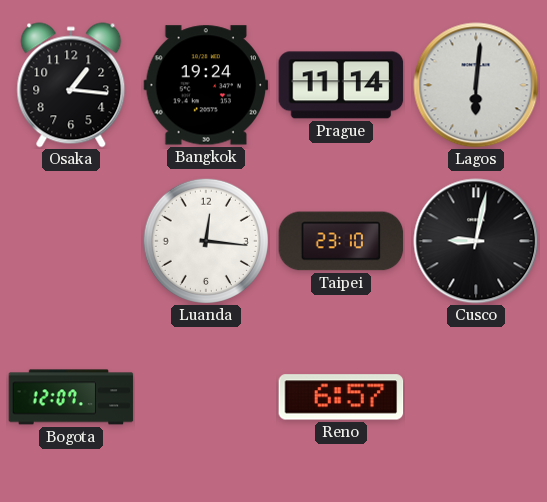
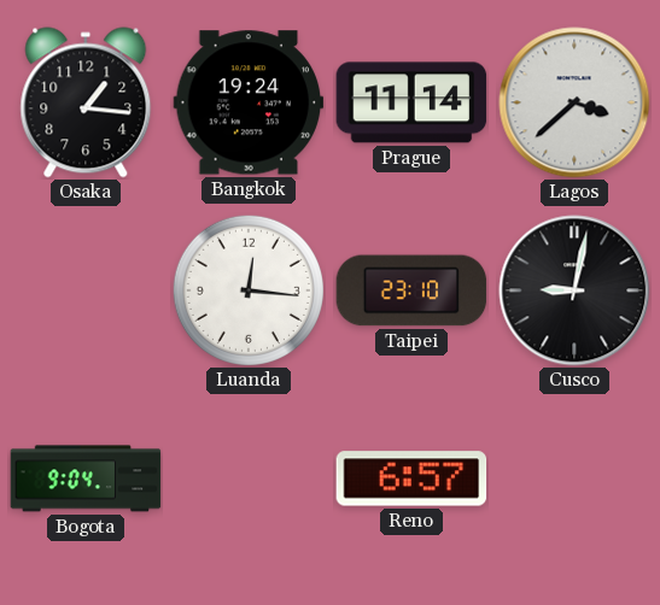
Lagos: 6:01 -> 3:38 (574, 102)
Bogota: 12:07 -> 9:04 (86, 478)
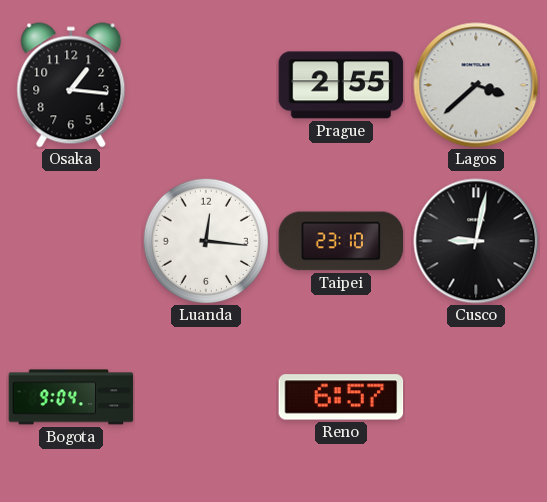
Bangkok: 19:24 -> none (249, 102)
Prague: 11:14 -> 2:55 (341, 85)
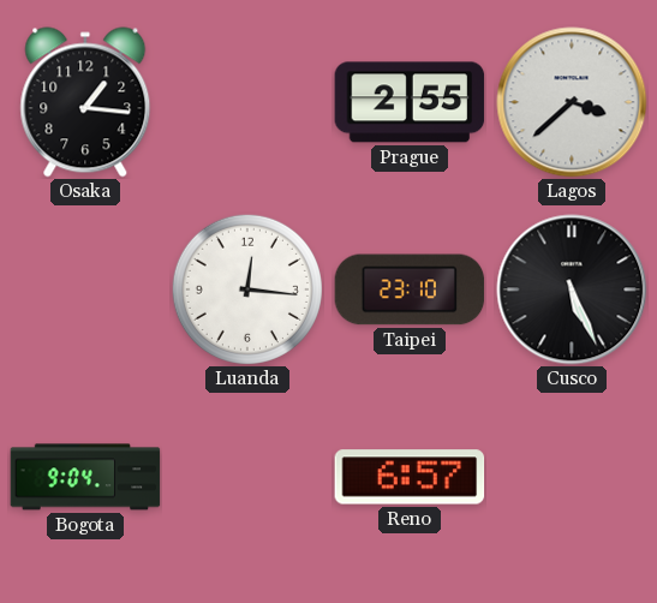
Cusco: 9:02 -> 5:26 (572, 289)
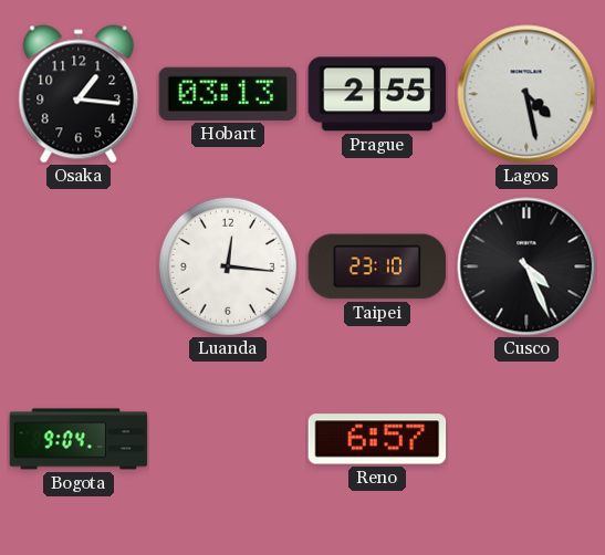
Hobart: none -> 03:13 (228, 94)
Lagos: 3:38 -> 4:28 (526, 94)
Cusco: 5:26 -> 4:26 (526, 266)
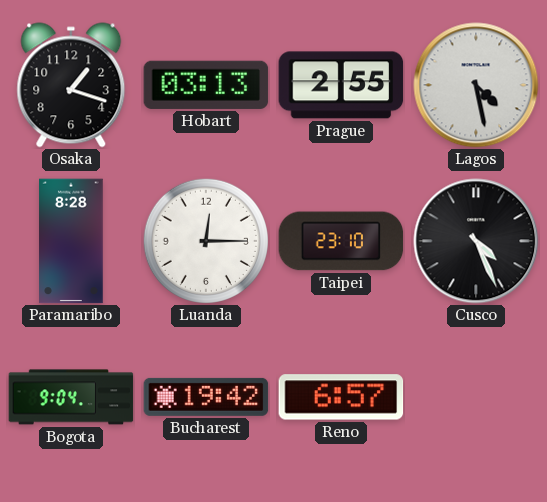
Osaka: 1:16 -> 1:18 (71, 85)
Paramaribo: none -> 8:28 (71, 241)
Luanda: 12:16 -> 12:15 (206, 241)
Bucharest: none -> 19:42 (206, 397)
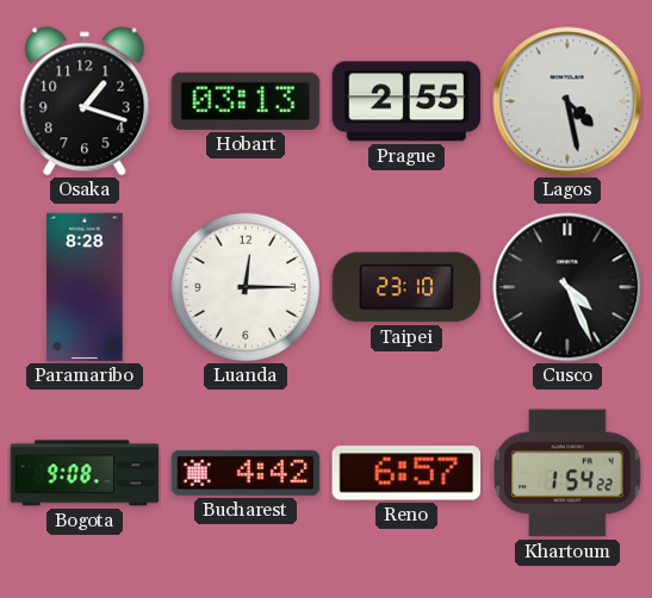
Bogota: 9:04 -> 9:08 (85, 473)
Bucharest: 19:42 -> 4:42 (246, 473)
Khartoum: none -> 1:54 (567, 473)
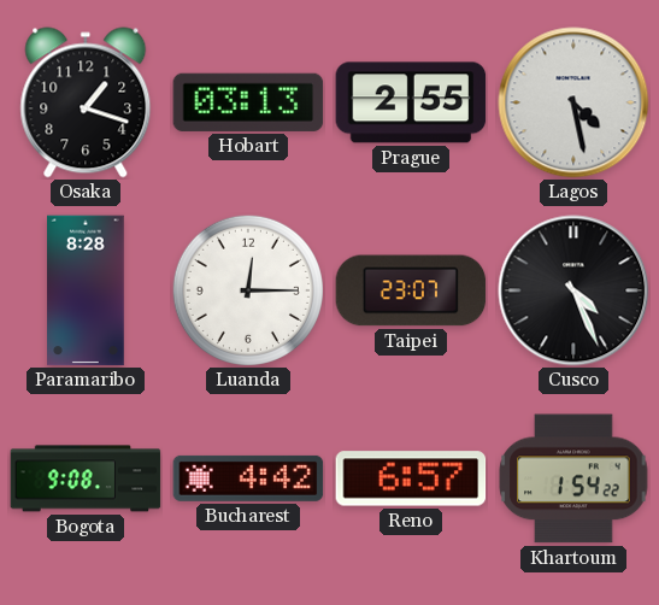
Taipei: 23:10 -> 23:07 (411, 290)
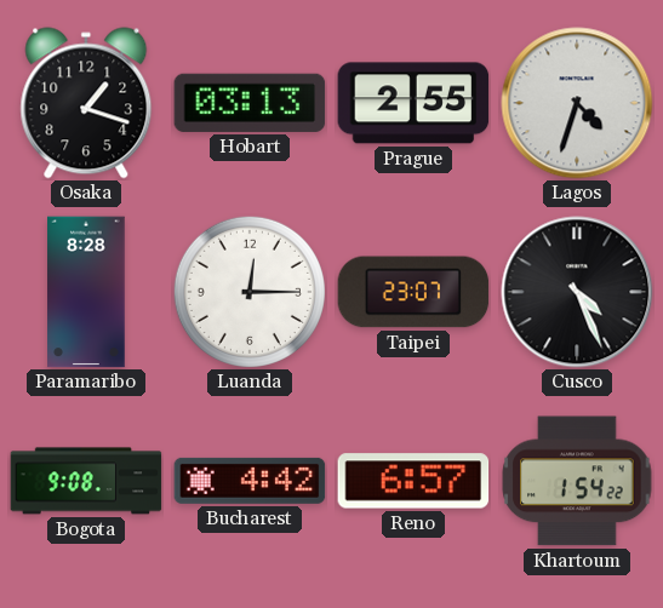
Lagos: 4:28 -> 4:33 (577, 103)
